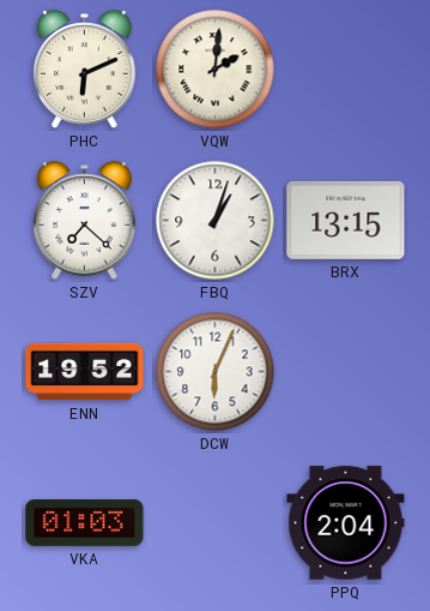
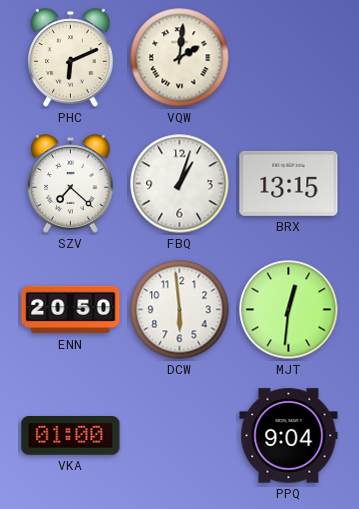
ENN: 19:52 -> 20:50 (71, 310)
DCW: 6:04 -> 5:59 (180, 310)
MJT: none -> 12:31 (289, 310)
VKA: 01:03 -> 01:00 (71, 436)
PPQ: 2:04 -> 9:04 (289, 436)
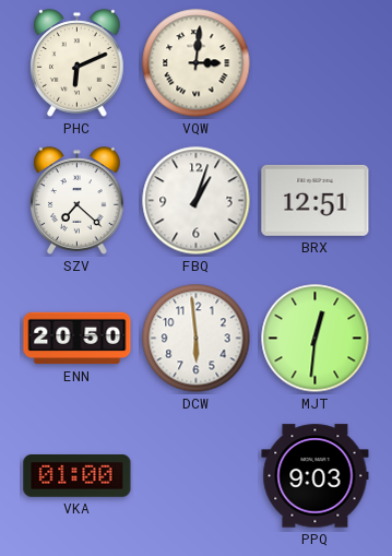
VQW: 2:01 -> 3:01 (197, 63)
BRX: 13:15 -> 12:51 (316, 200)
PPQ: 9:04 -> 9:03 (316, 476)
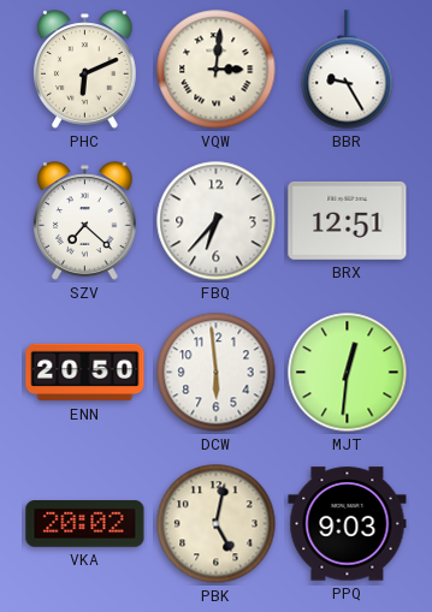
BBR: none -> 9:25 (348, 70)
FBQ: 1:03 -> 6:37 (217, 221)
VKA: 01:00 -> 20:02 (85, 524)
PBK: none -> 5:02 (217, 524)
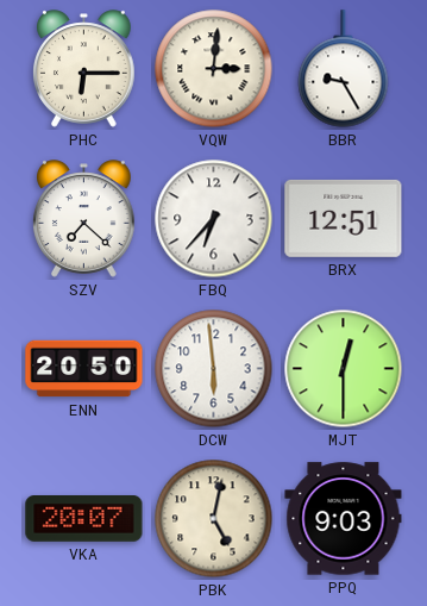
PHC: 6:11 -> 6:15 (84, 69)
MJT: 12:31 -> 12:30 (344, 369)
VKA: 20:02 -> 20:07 (84, 519)
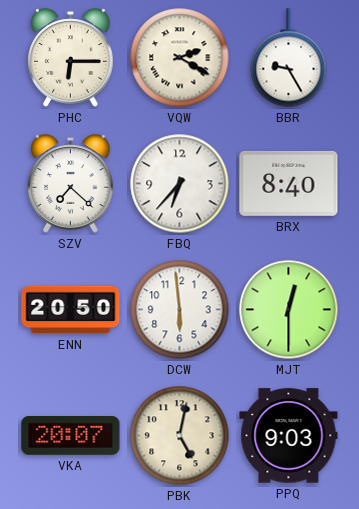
VQW: 3:01 -> 2:20 (180, 58)
BRX: 12:51 -> 8:40 (289, 183)
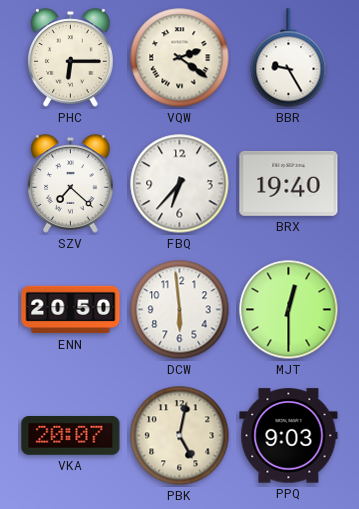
VQW: 2:20 -> 2:21 (180, 58)
BRX: 8:40 -> 19:40 (289, 183)
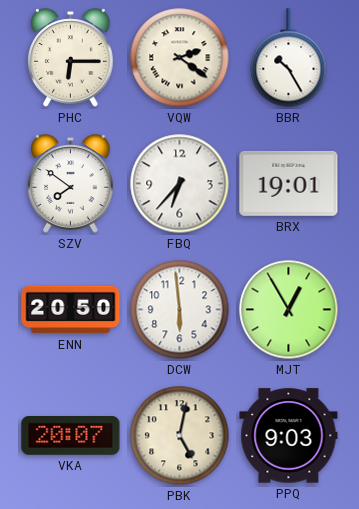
BBR: 9:25 -> 10:25 (289, 58)
SZV: 7:22 -> 7:51 (71, 184)
BRX: 19:40 -> 19:01 (289, 183)
MJT: 12:30 -> 12:55 (289, 310)
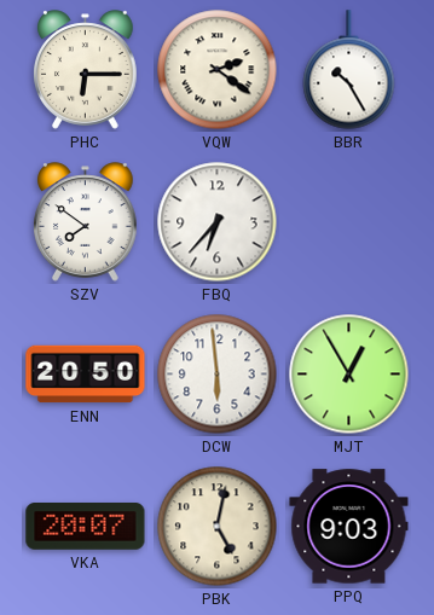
BRX: 19:01 -> none (289, 183)
